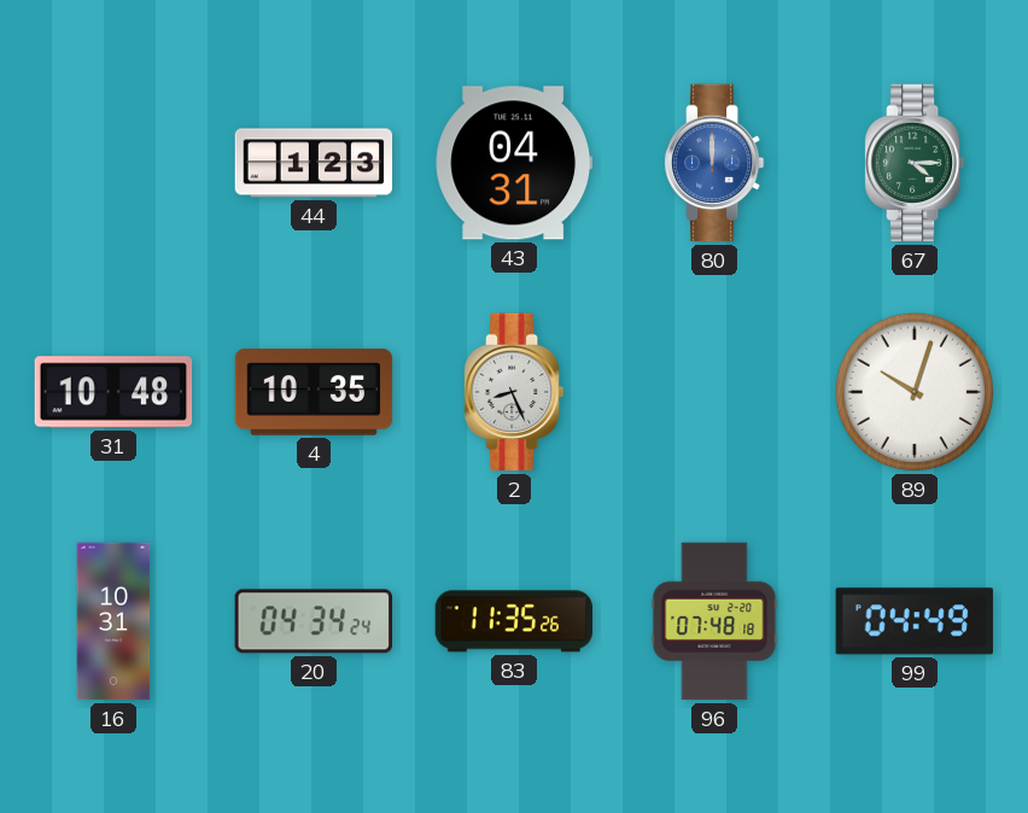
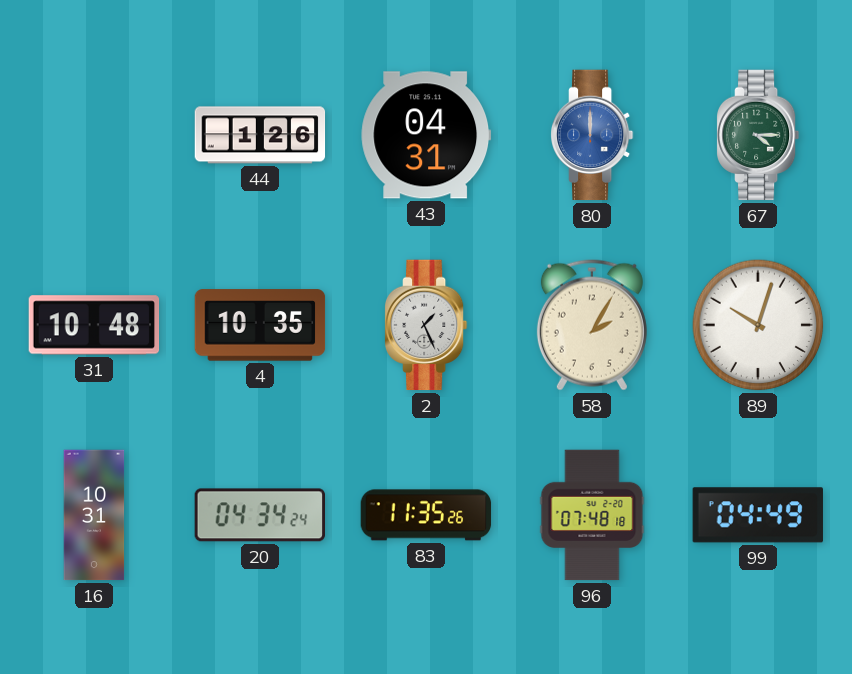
44: 1:23 -> 1:26 (260, 135)
2: 8:26 -> 1:26 (426, 325)
58: none -> 2:05 (592, 325)
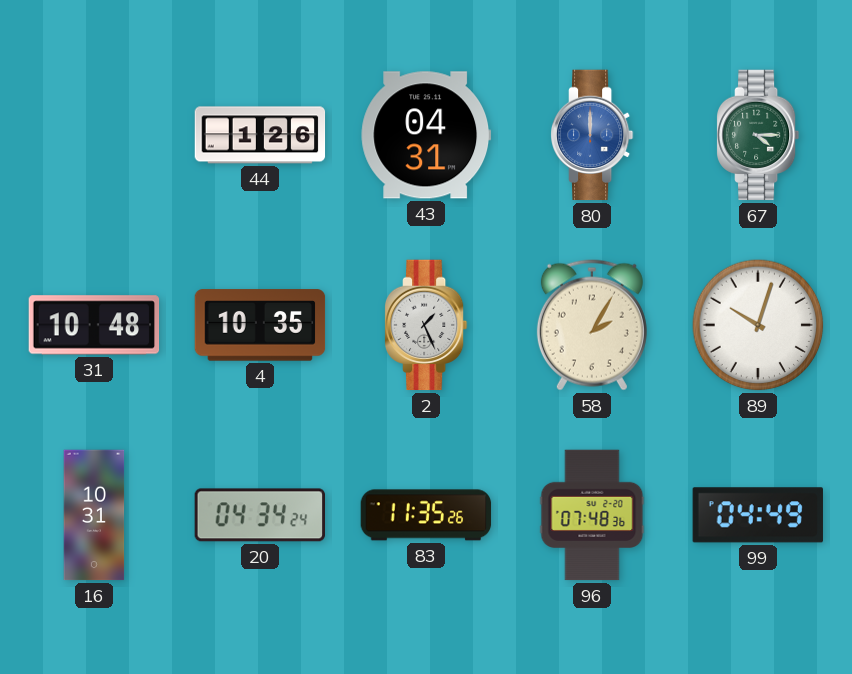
96: 07:48:18 -> 07:48:36 (592, 515)
